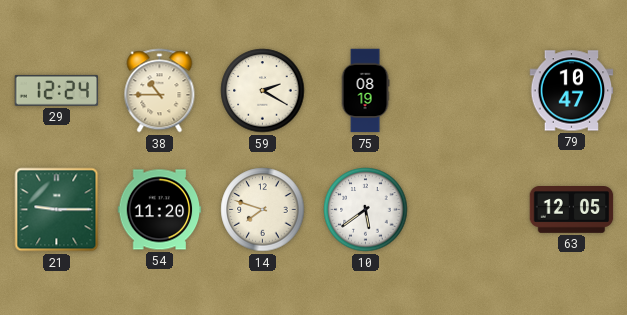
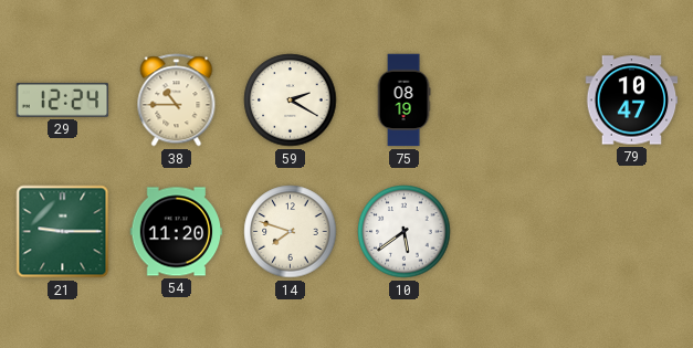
63: 12:05 -> none (572, 210)
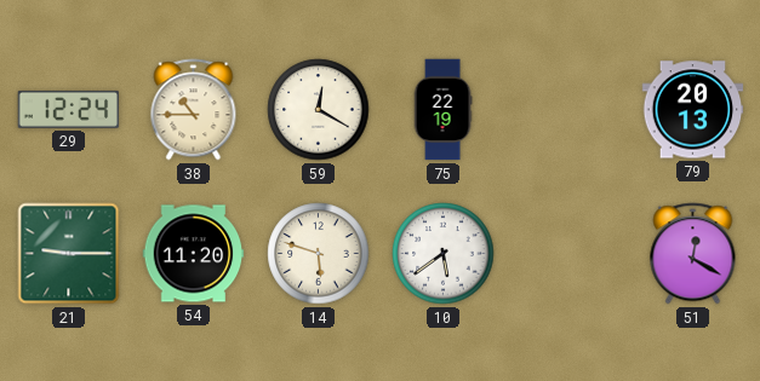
59: 2:20 -> 12:20 (319, 110)
75: 08:19 -> 22:19 (442, 110)
79: 10:47 -> 20:13 (693, 110)
14: 7:48 -> 5:48 (319, 254)
51: none -> 12:20 (693, 254)
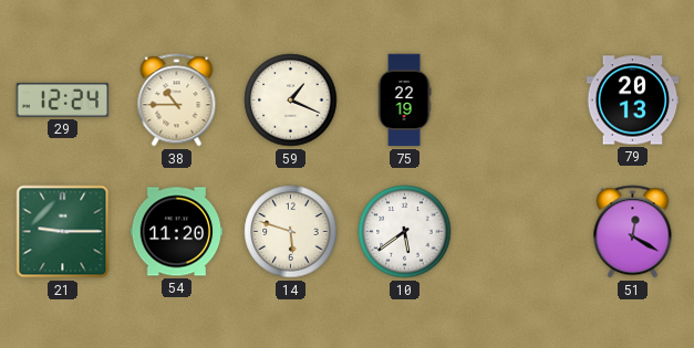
59: 12:20 -> 1:19 (291, 101)
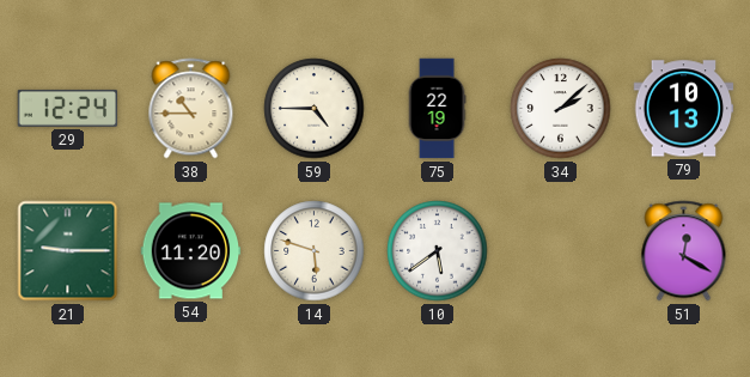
59: 1:19 -> 4:45 (315, 109)
34: none -> 2:08 (561, 109)
79: 20:13 -> 10:13 (684, 109)
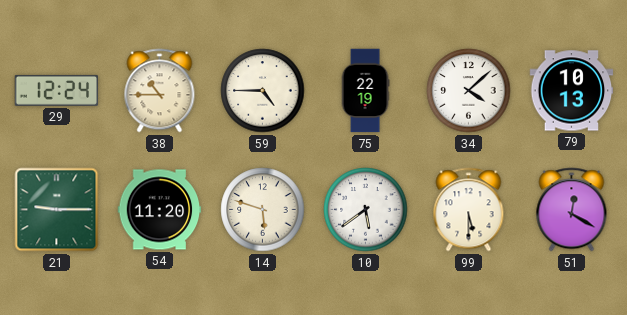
34: 2:08 -> 4:08 (469, 91)
99: none -> 5:30 (469, 210)
